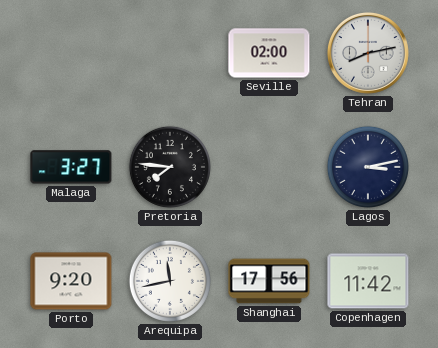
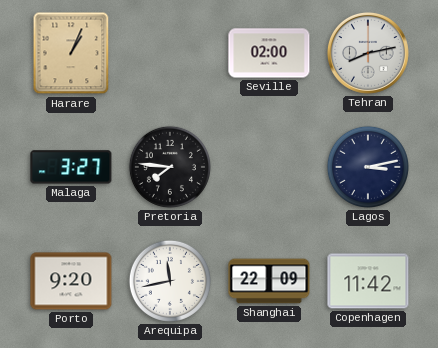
Harare: none -> 1:04 (71, 53)
Shanghai: 17:56 -> 22:09 (269, 281)
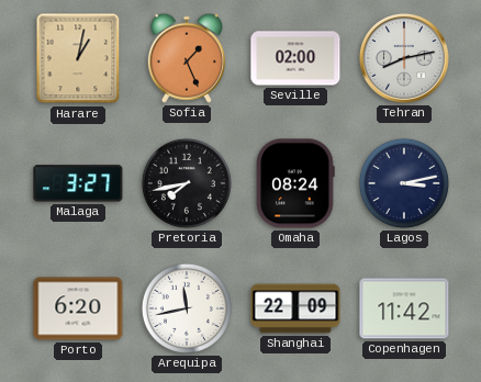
Harare: 1:04 -> 1:02 (78, 58)
Sofia: none -> 1:26 (187, 58)
Pretoria: 7:46 -> 7:43 (187, 183)
Omaha: none -> 08:24 (295, 183)
Porto: 9:20 -> 6:20 (78, 308)
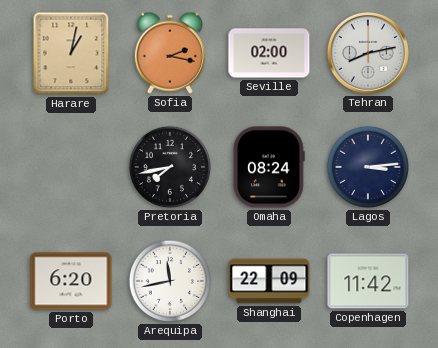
Sofia: 1:26 -> 2:17 (170, 53)
Malaga: 3:27 -> none (78, 183)
Lagos: 3:13 -> 3:14 (368, 167)
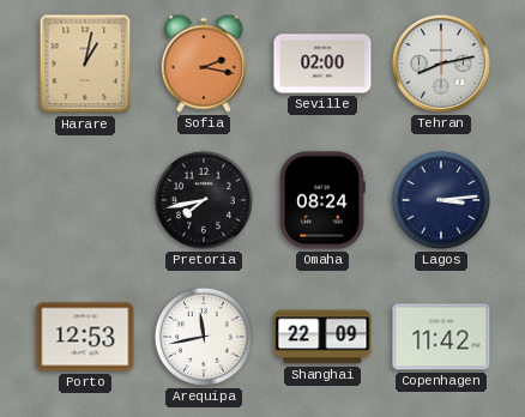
Porto: 6:20 -> 12:53 (85, 337)
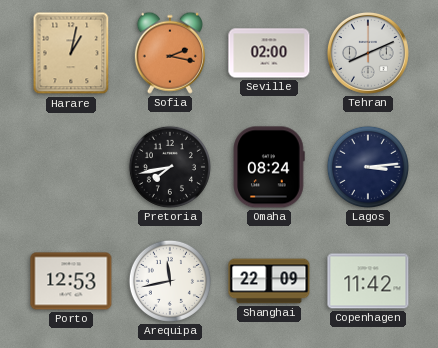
Tehran: 8:13 -> 8:11 (368, 53)
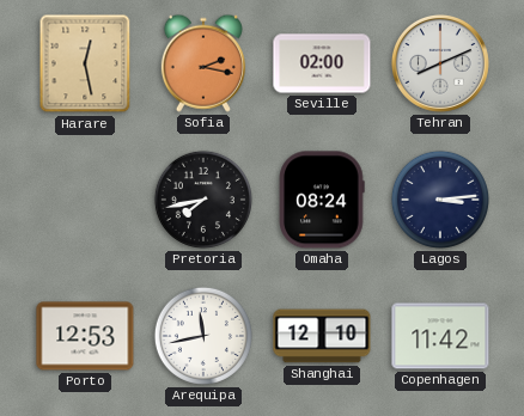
Harare: 1:02 -> 12:28 (85, 63)
Shanghai: 22:09 -> 12:10 (322, 336)
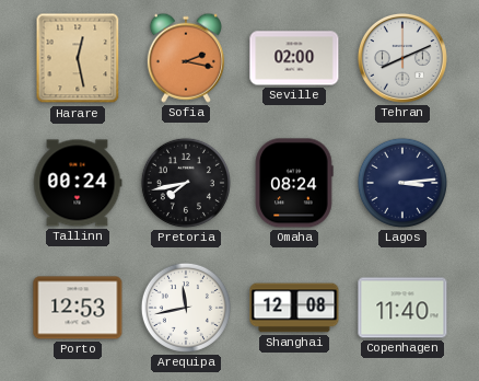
Tallinn: none -> 00:24 (78, 183)
Shanghai: 12:10 -> 12:08 (294, 308)
Copenhagen: 11:42 -> 11:40 (402, 308)
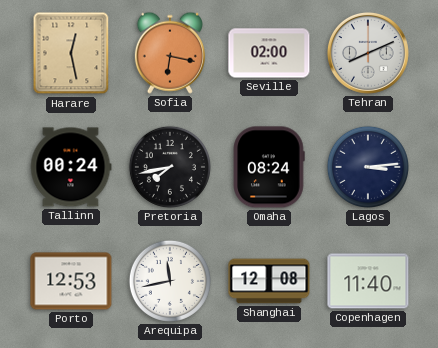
Sofia: 2:17 -> 6:17 (170, 53)
